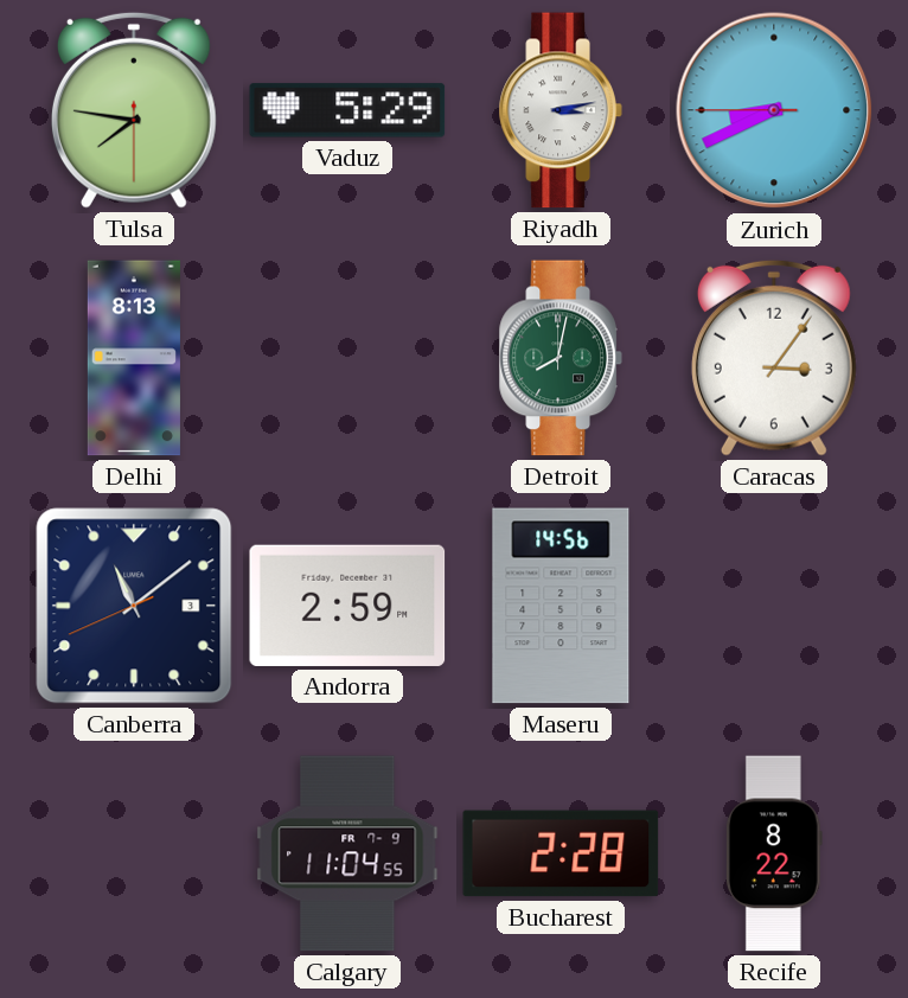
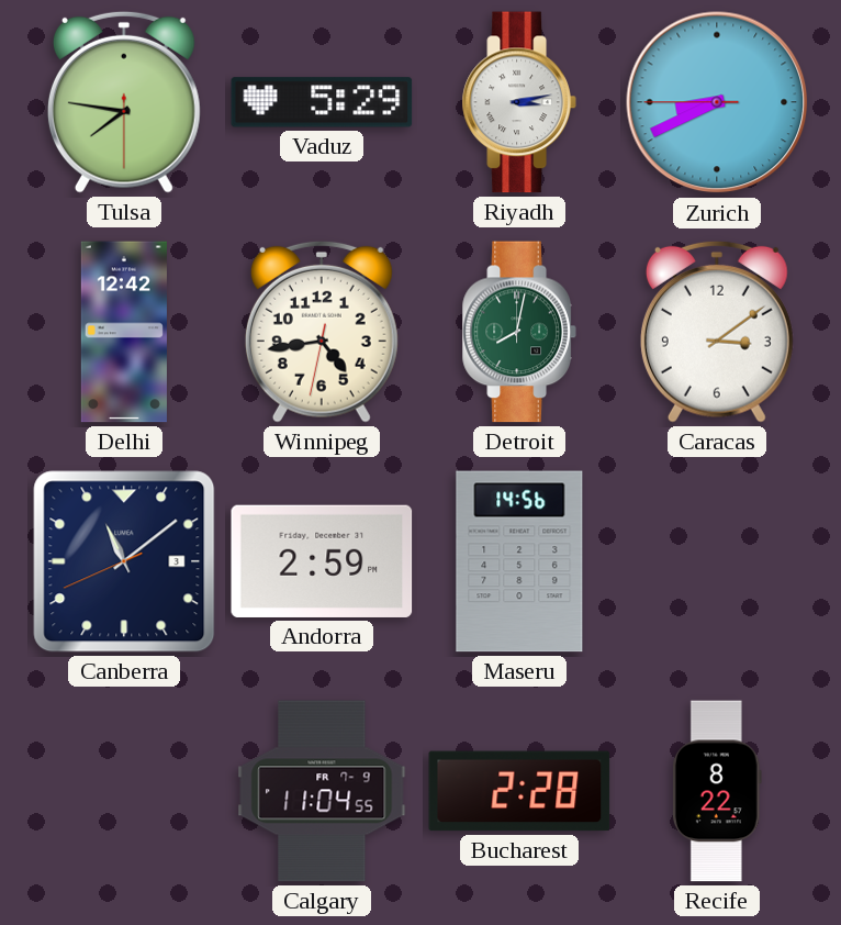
Delhi: 8:13 -> 12:42 (124, 332)
Winnipeg: none -> 4:43 (322, 332)
Caracas: 3:06 -> 3:09 (717, 332)
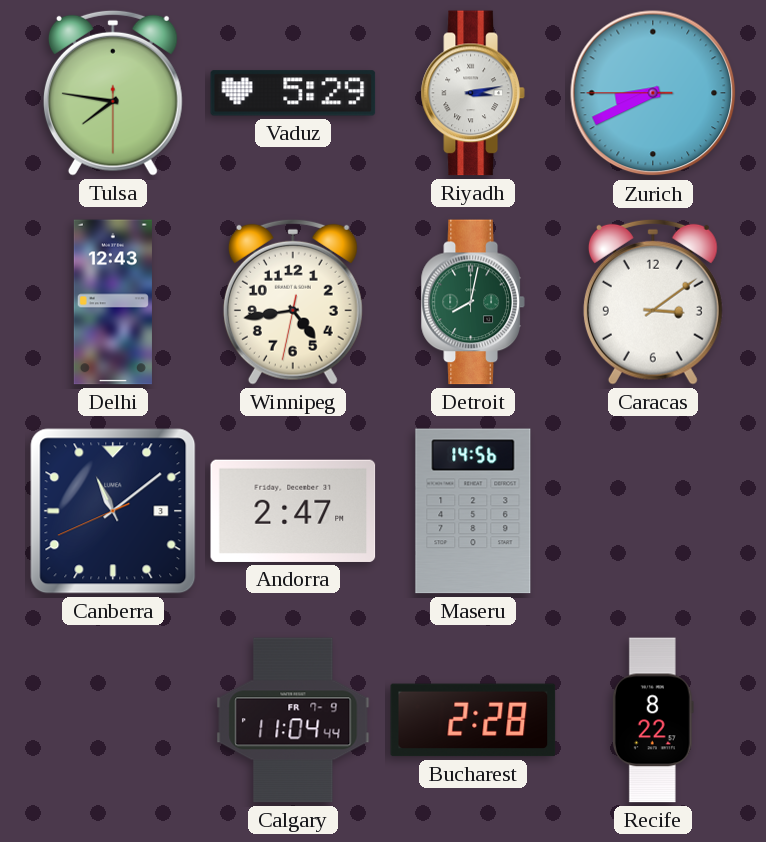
Delhi: 12:42 -> 12:43 (113, 302)
Andorra: 2:59 -> 2:47 (293, 511)
Calgary: 11:04:55 -> 11:04:44 (293, 720)
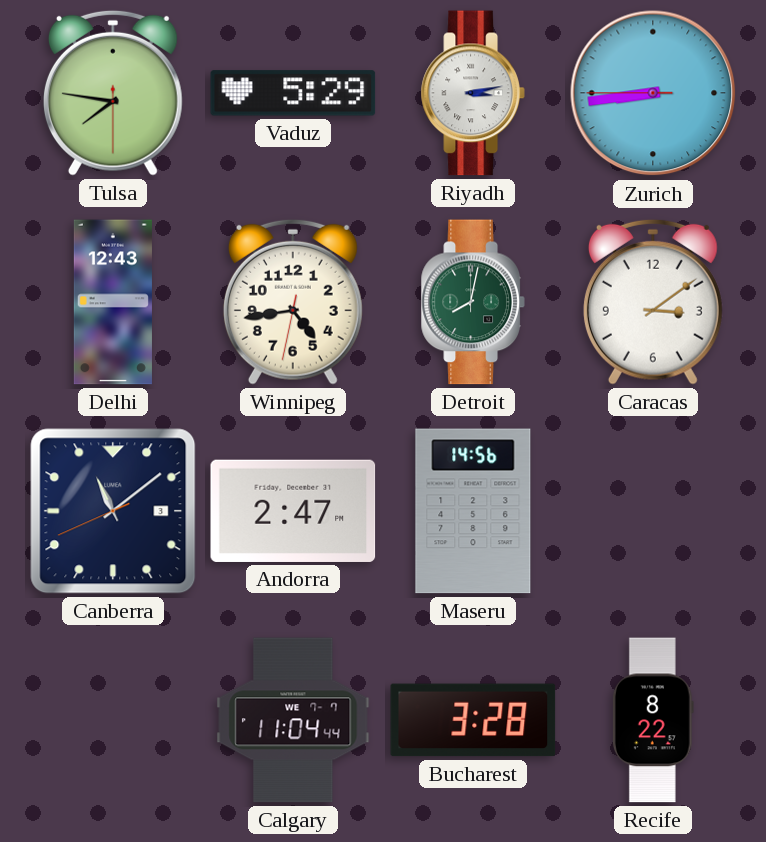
Zurich: 8:40 -> 8:43 (653, 93)
Calgary date: FR 7-9 -> WE 7-7 (293, 720)
Bucharest: 2:28 -> 3:28 (473, 720)
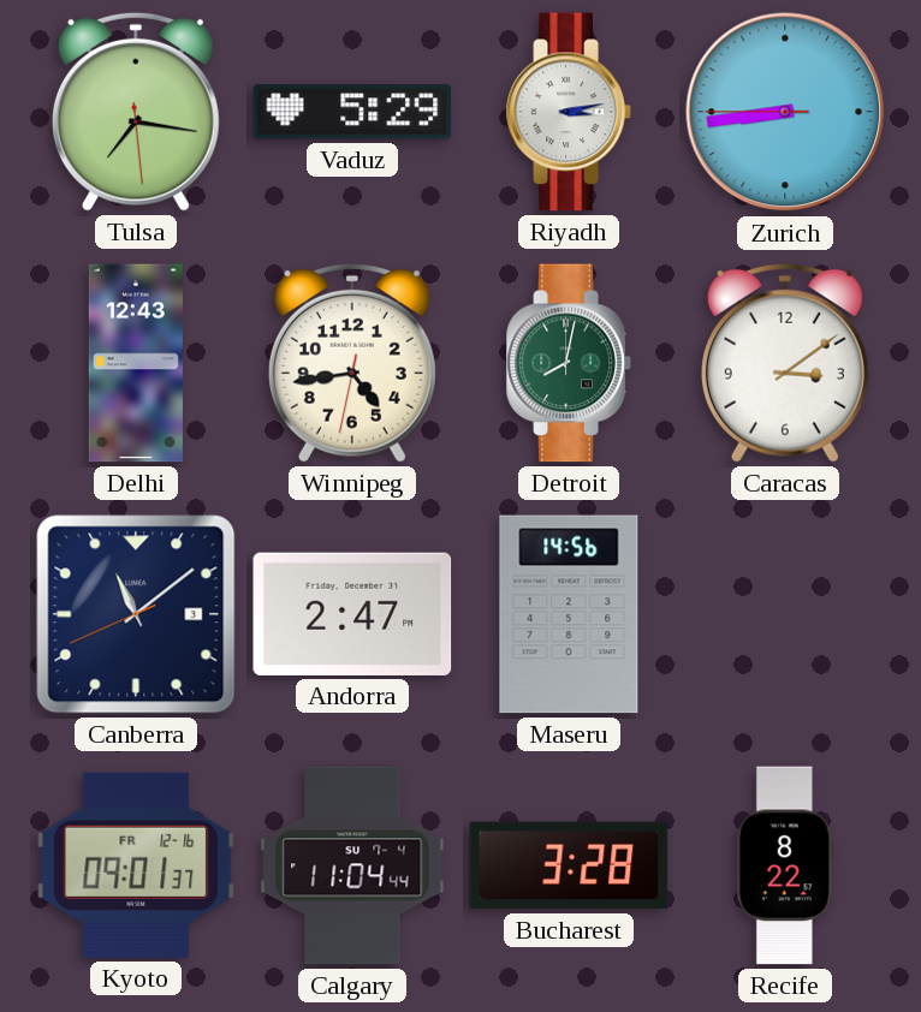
Tulsa: 7:46 -> 7:16 (136, 112)
Kyoto: none -> 09:01 (136, 865)
Calgary date: WE 7-7 -> SU 7-4 (352, 865)
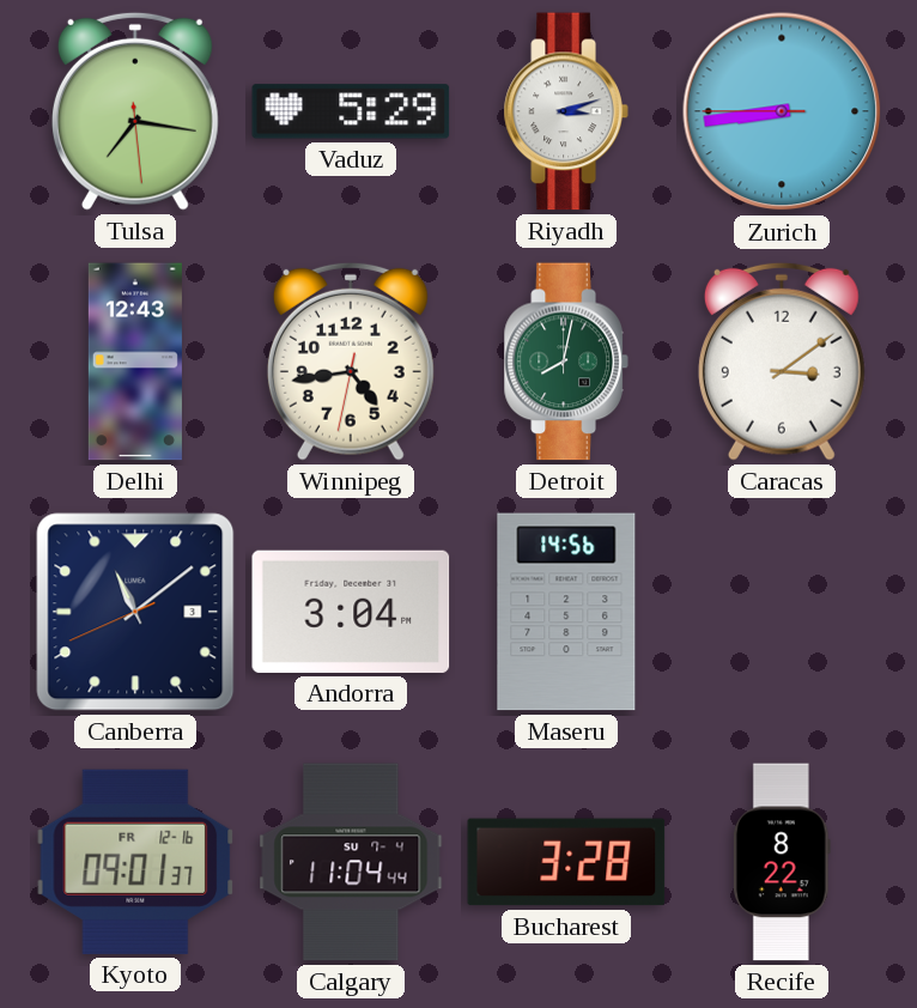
Riyadh: 3:13 -> 3:12 (566, 111)
Andorra: 2:47 -> 3:04 (351, 612)
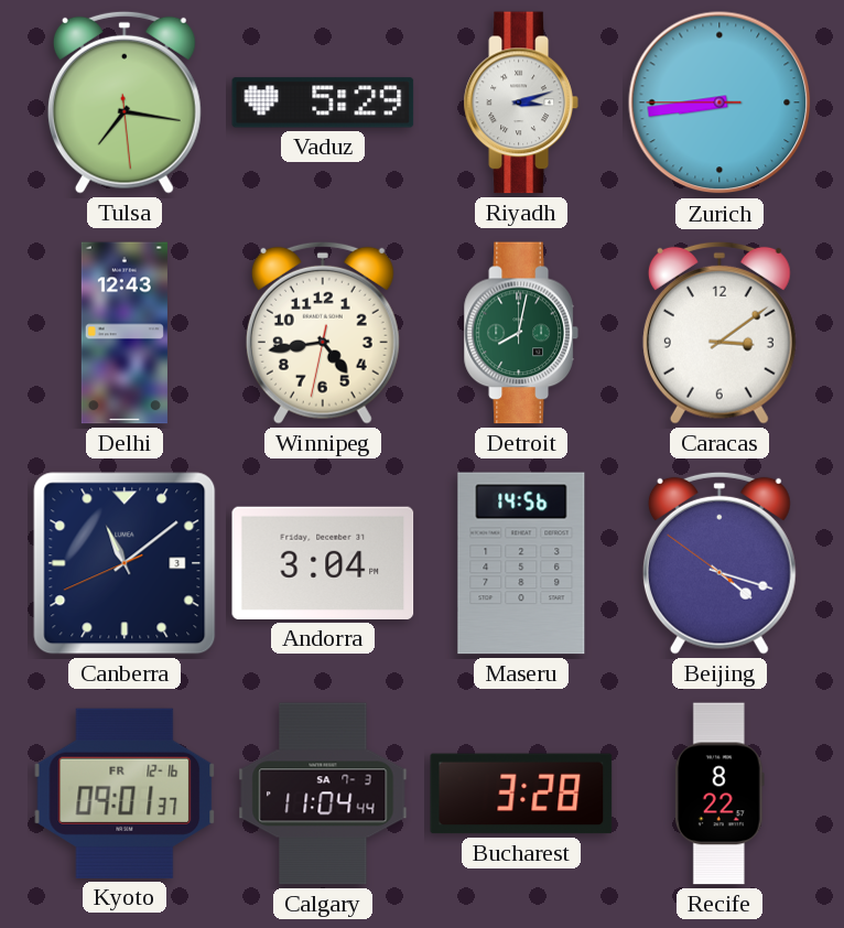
Beijing: none -> 4:17 (719, 563)
Calgary date: SU 7-4 -> SA 7-3 (323, 794)
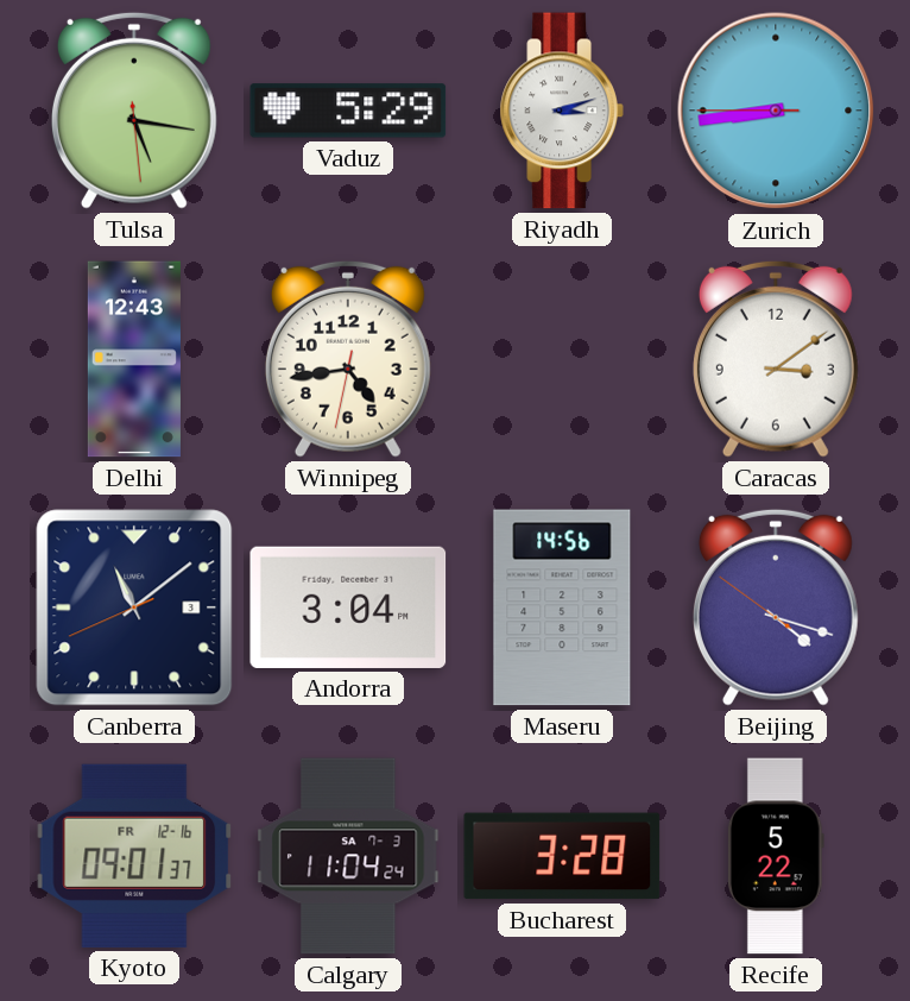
Tulsa: 7:16 -> 5:16 (134, 111)
Detroit: 8:02 -> none (521, 333)
Calgary: 11:04:44 -> 11:04:24 (348, 856)
Recife: 8:22 -> 5:22 (776, 856)
